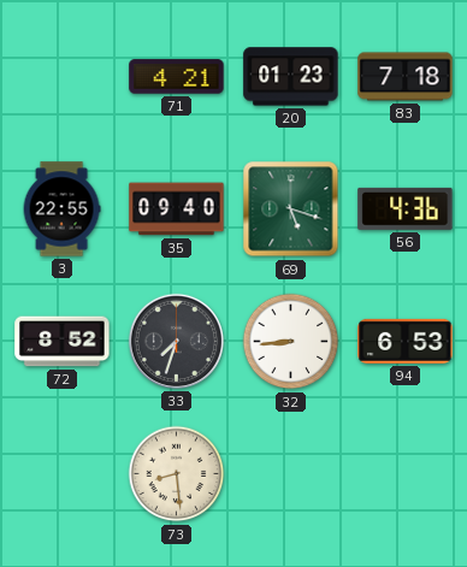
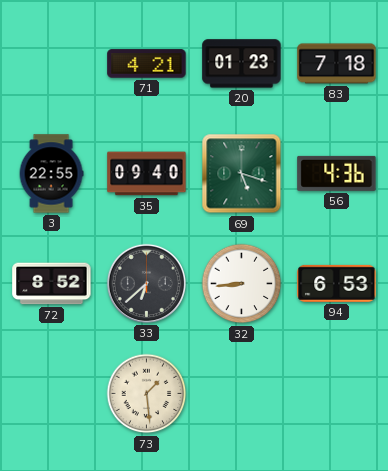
33: 7:33 -> 6:38 (146, 283)
73: 8:29 -> 1:29 (147, 394)
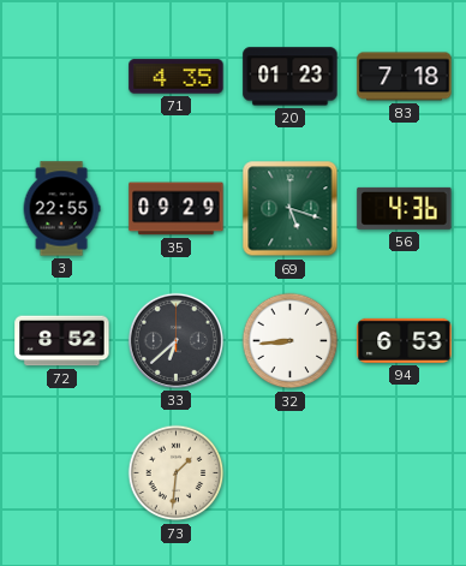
71: 4:21 -> 4:35 (177, 77)
35: 09:40 -> 09:29 (177, 209)
73: 1:29 -> 1:31 (177, 473)
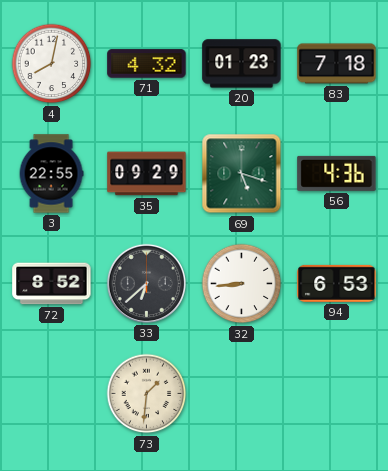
4: none -> 8:02 (52, 64)
71: 4:35 -> 4:32 (147, 64)
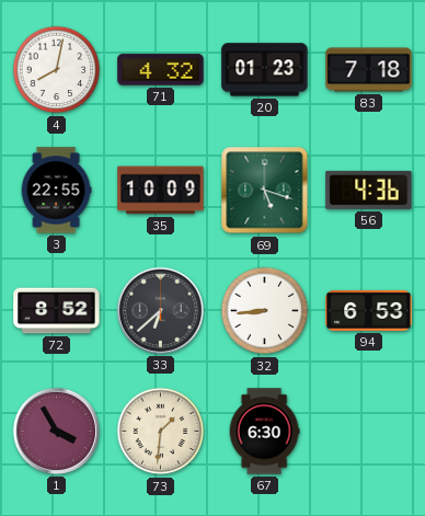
35: 09:29 -> 10:09 (161, 191)
1: none -> 3:55 (56, 431)
67: none -> 6:30 (264, 432)
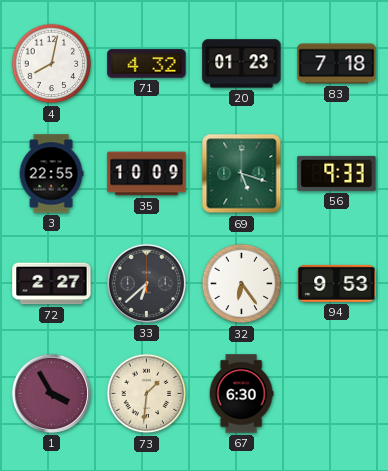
56: 4:36 -> 9:33 (337, 173)
72: 8:52 -> 2:27 (52, 284)
32: 8:44 -> 6:24 (242, 284)
94: 6:53 -> 9:53 (337, 283)
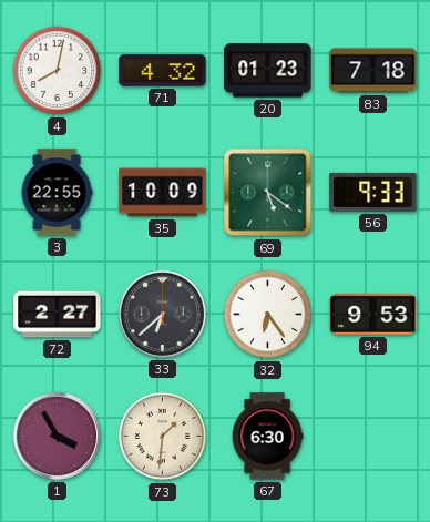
69: 5:18 -> 5:21 (268, 193)
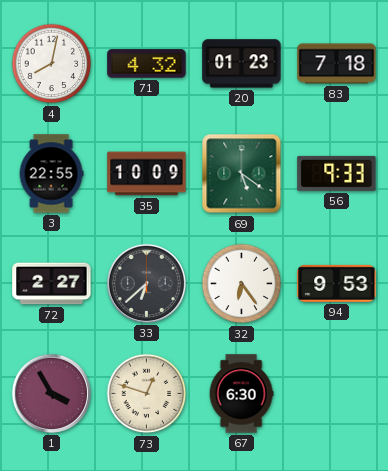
73: 1:31 -> 12:48 (147, 394)
